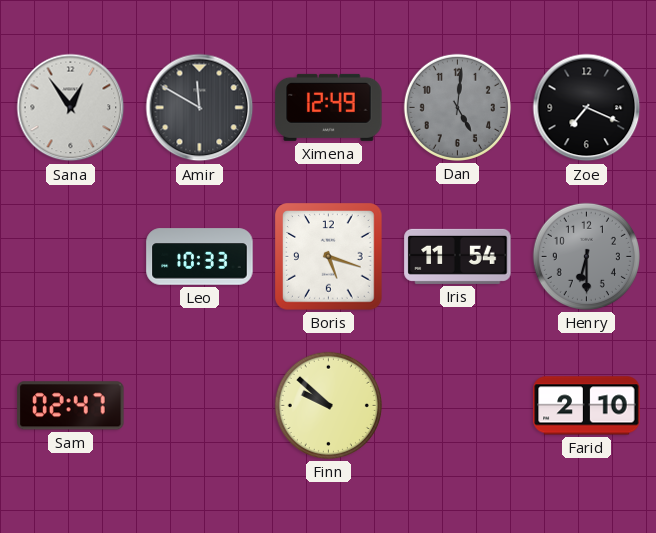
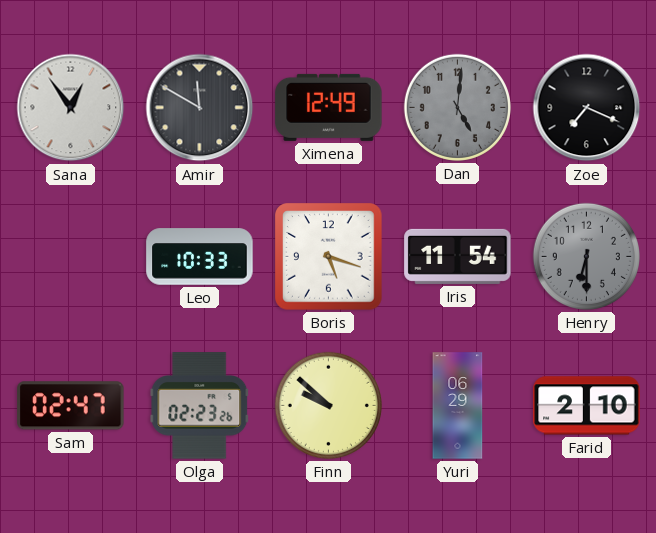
Olga: none -> 02:23 (200, 406)
Yuri: none -> 06:29 (458, 406)
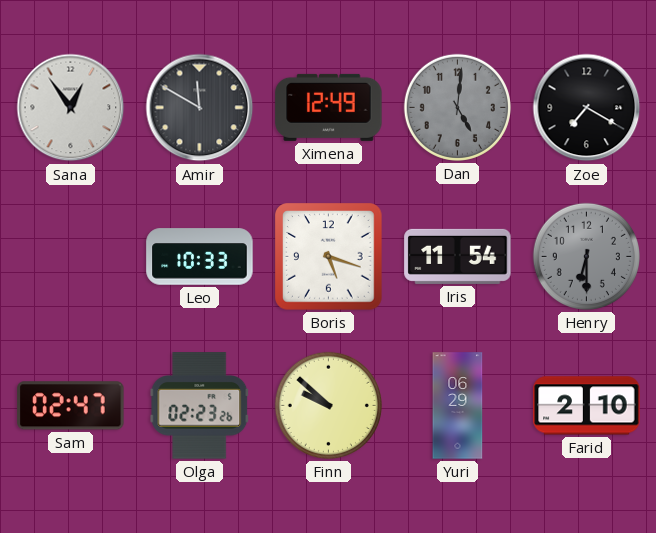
Zoe: 7:19 -> 7:20 (587, 108)
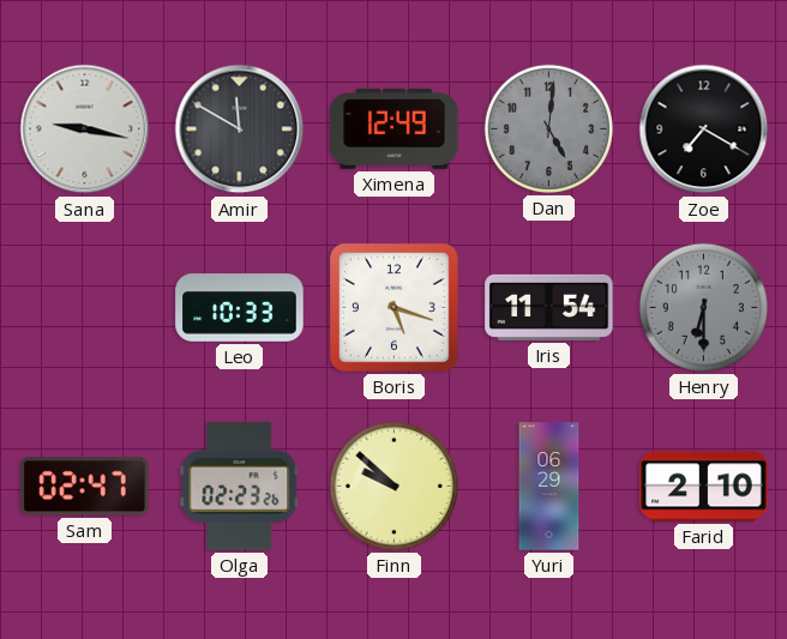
Sana: 12:54 -> 9:17 (85, 129)
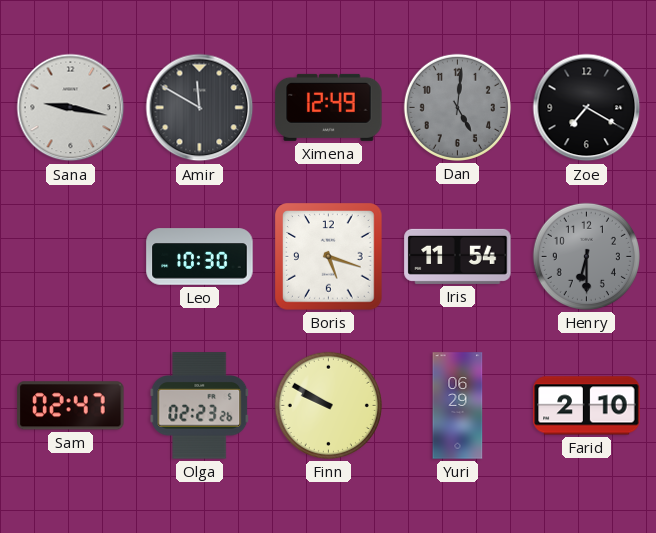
Leo: 10:33 -> 10:30 (200, 257)
Finn: 9:52 -> 9:50 (328, 405)
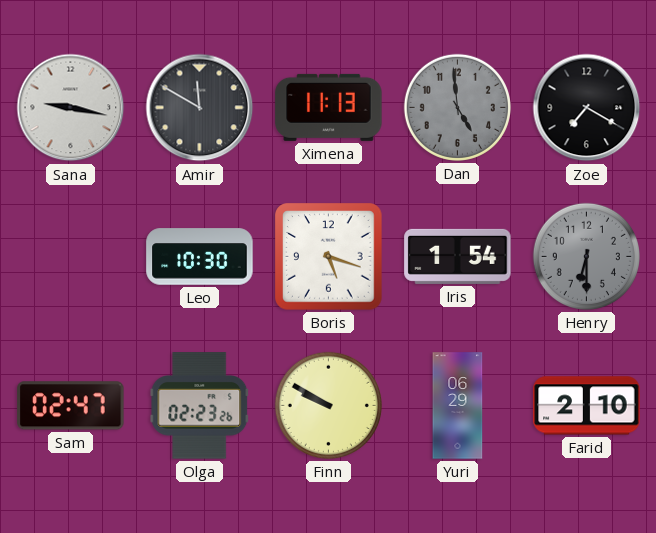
Ximena: 12:49 -> 11:13 (329, 107)
Dan: 5:01 -> 4:59 (457, 107)
Iris: 11:54 -> 1:54 (458, 256)
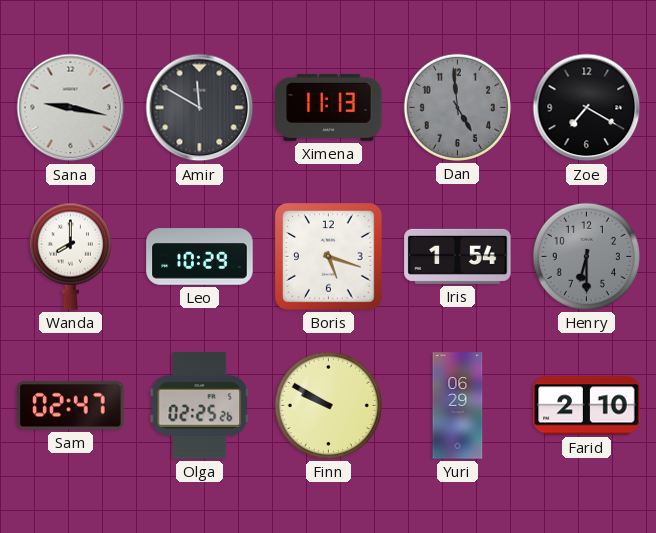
Wanda: none -> 8:00 (70, 256)
Leo: 10:30 -> 10:29 (200, 257)
Olga: 02:23 -> 02:25 (200, 406)
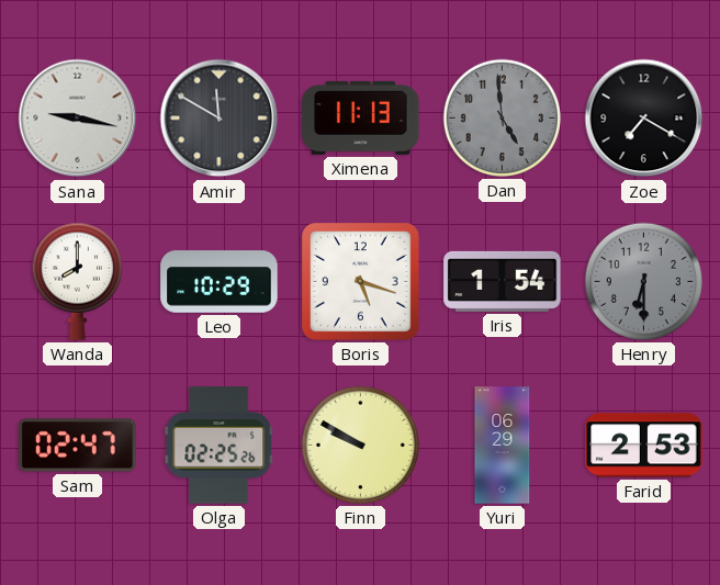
Farid: 2:10 -> 2:53 (644, 446)
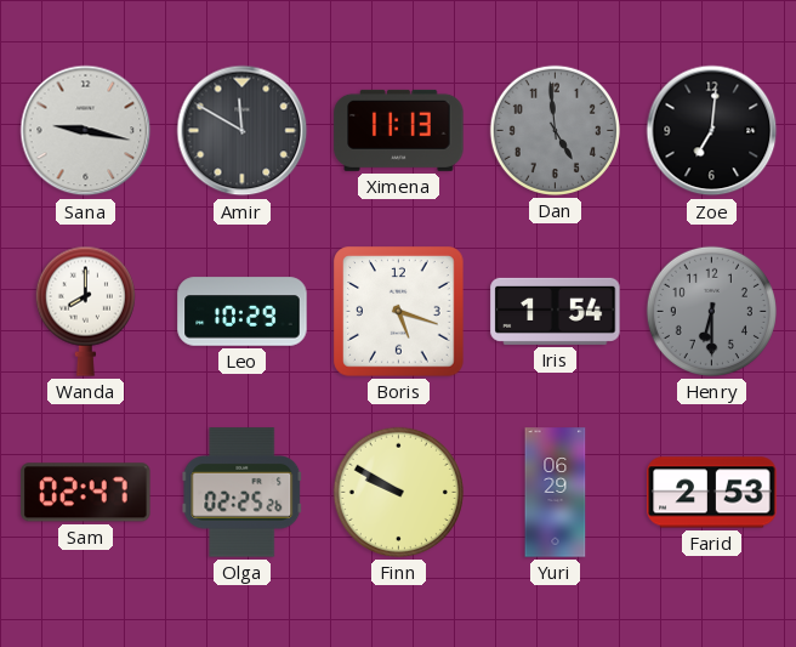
Zoe: 7:20 -> 7:01 (712, 131)
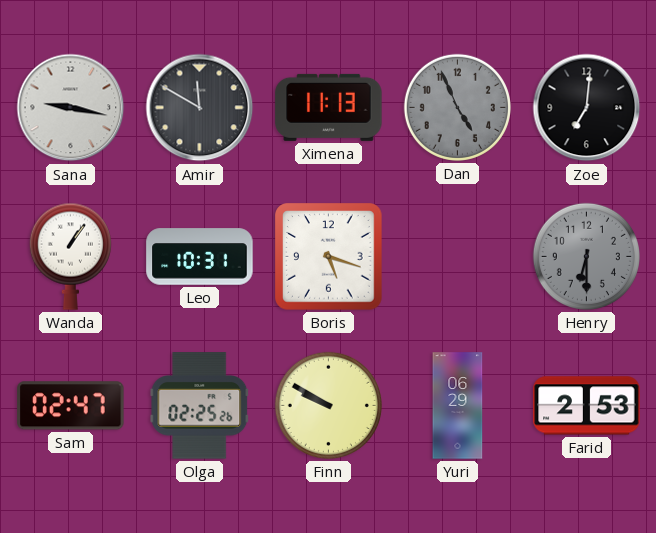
Dan: 4:59 -> 4:56 (457, 107)
Wanda: 8:00 -> 1:06 (70, 256)
Leo: 10:29 -> 10:31 (200, 257)
Iris: 1:54 -> none (556, 311)
